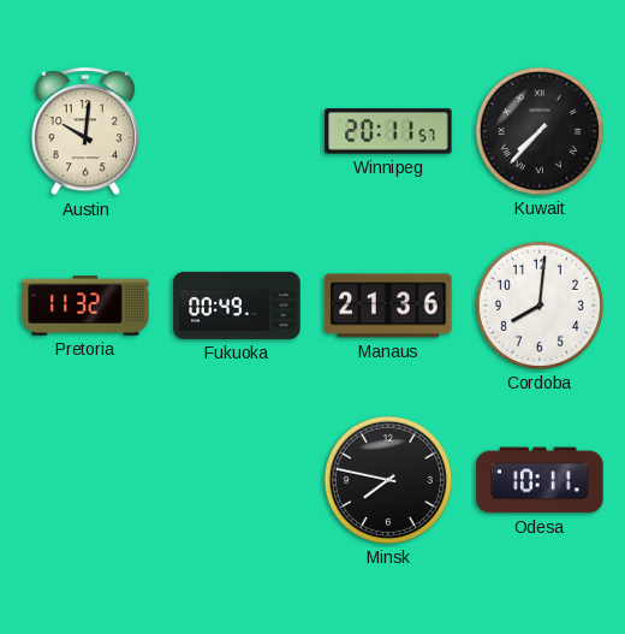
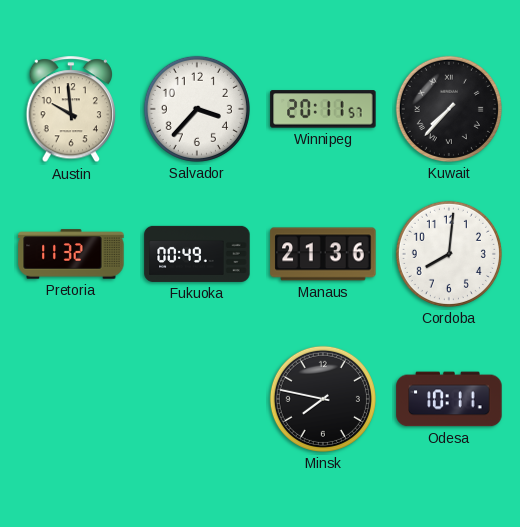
Austin: 10:01 -> 9:59 (71, 110)
Salvador: none -> 3:37 (197, 109)
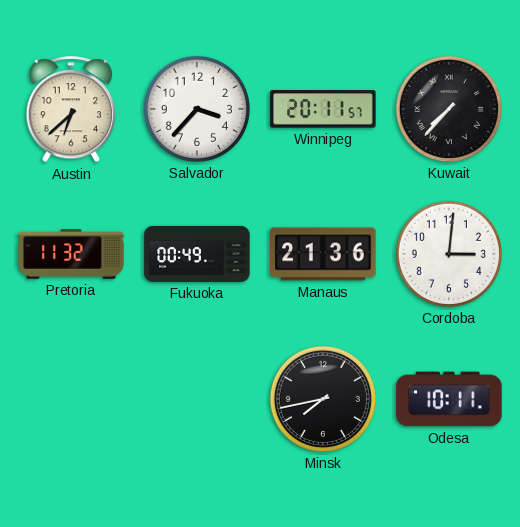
Austin: 9:59 -> 6:38 (71, 110)
Cordoba: 8:01 -> 3:01 (449, 254)
Minsk: 7:47 -> 7:43 (323, 399)
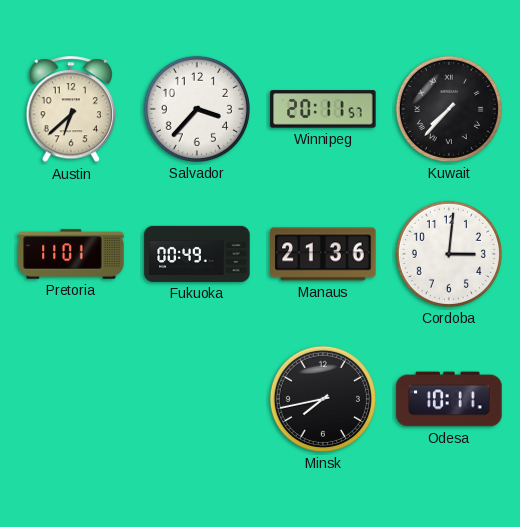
Pretoria: 11:32 -> 11:01 (71, 254)
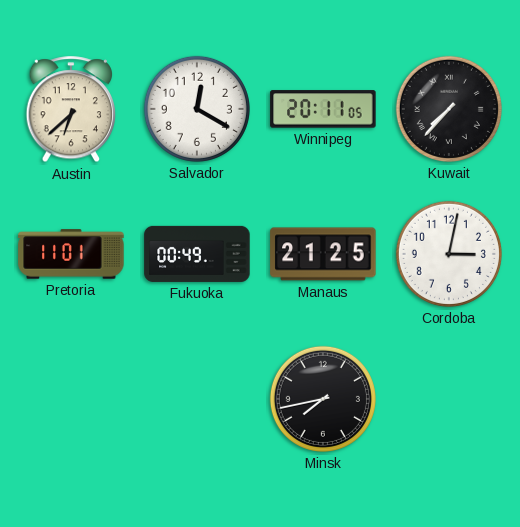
Salvador: 3:37 -> 12:20 (197, 109)
Winnipeg: 20:11:57 -> 20:11:05 (323, 109)
Manaus: 21:36 -> 21:25 (323, 254)
Cordoba: 3:01 -> 3:02 (449, 254)
Odesa: 10:11 -> none (449, 399)
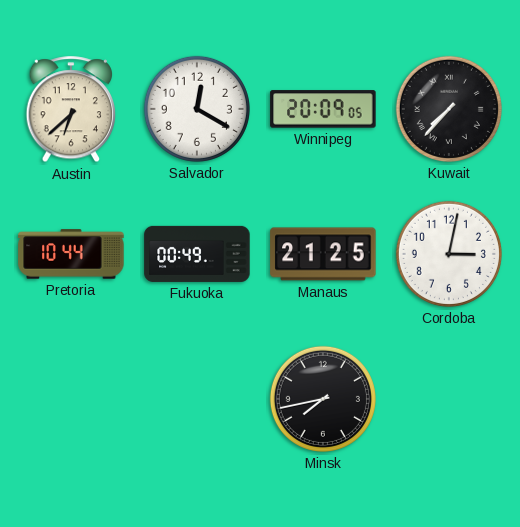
Winnipeg: 20:11 -> 20:09 (323, 109)
Pretoria: 11:01 -> 10:44 (71, 254)
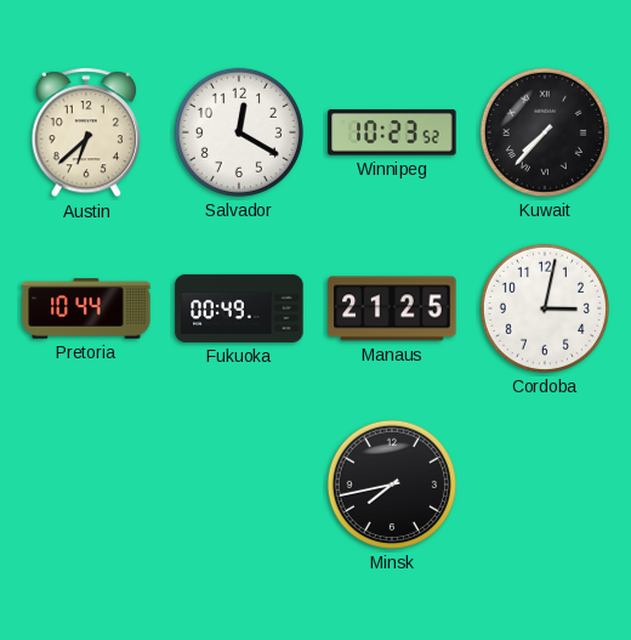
Winnipeg: 20:09 -> 10:23 (392, 132)
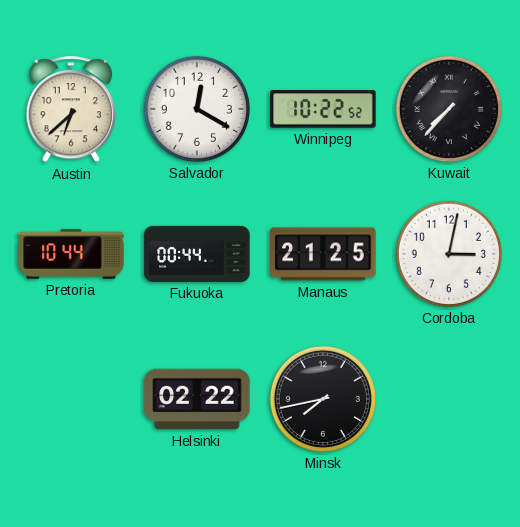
Winnipeg: 10:23 -> 10:22 (323, 109)
Fukuoka: 00:49 -> 00:44 (197, 254)
Helsinki: none -> 02:22 (197, 399)
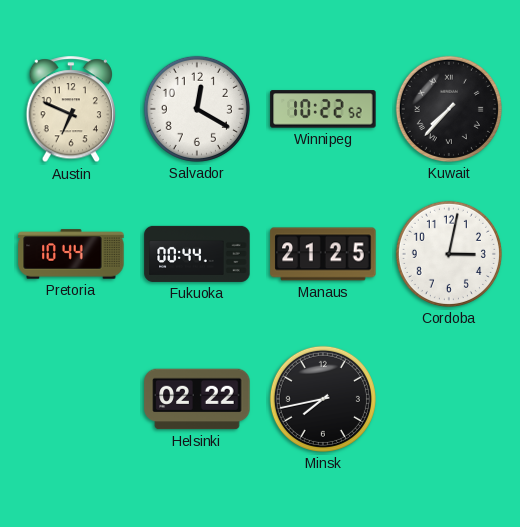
Austin: 6:38 -> 6:49 (71, 110)
